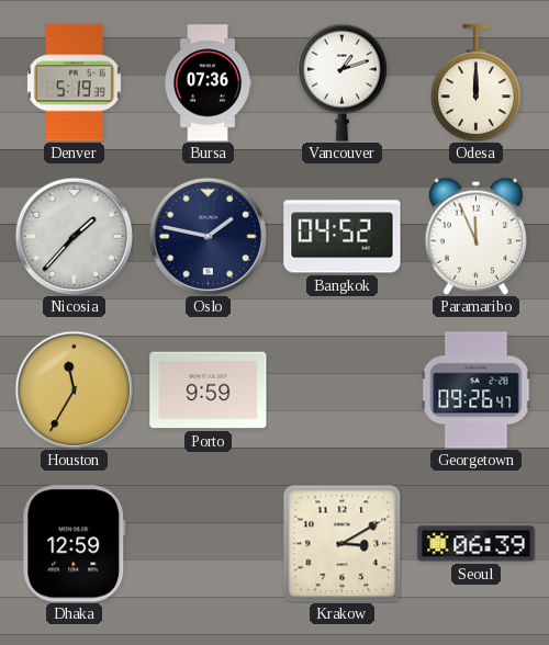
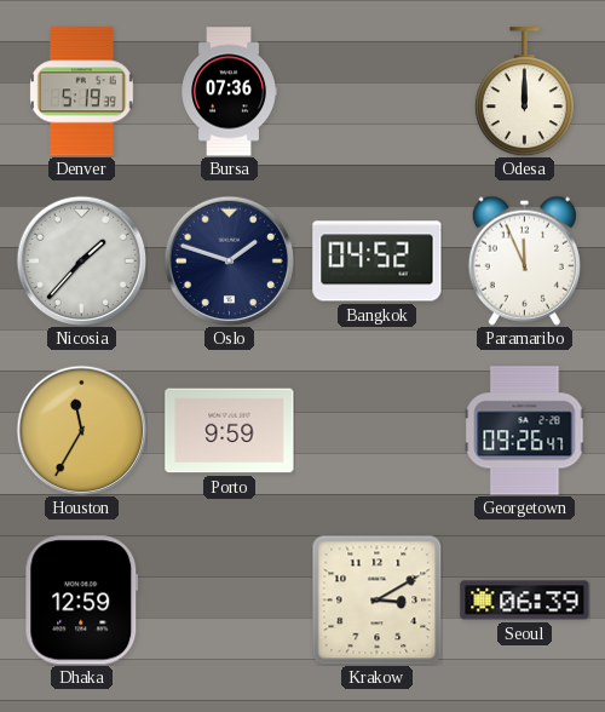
Vancouver: 1:12 -> none (341, 82)
Oslo: 1:47 -> 1:48 (229, 260)
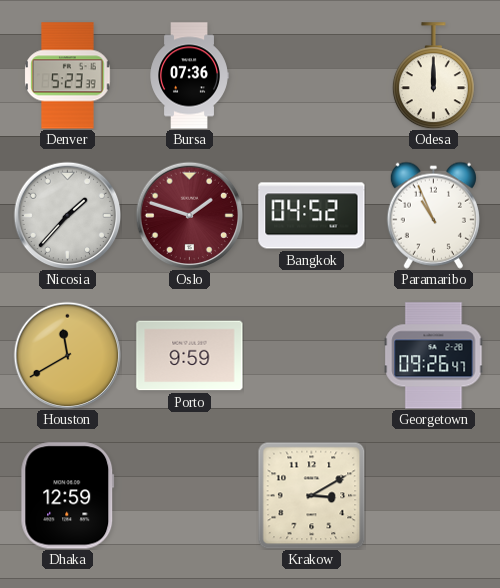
Denver: 5:19 -> 5:23 (68, 76)
Oslo dial: navy -> burgundy (189, 215)
Paramaribo: 11:56 -> 10:56 (433, 215)
Houston: 11:35 -> 11:40 (67, 355)
Seoul: 06:39 -> none (525, 601)
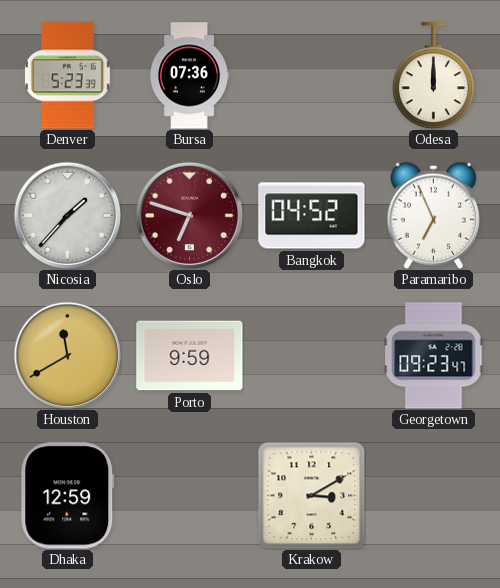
Oslo: 1:48 -> 6:48 (189, 215)
Paramaribo: 10:56 -> 6:56 (433, 215)
Georgetown: 09:26 -> 09:23 (434, 356)
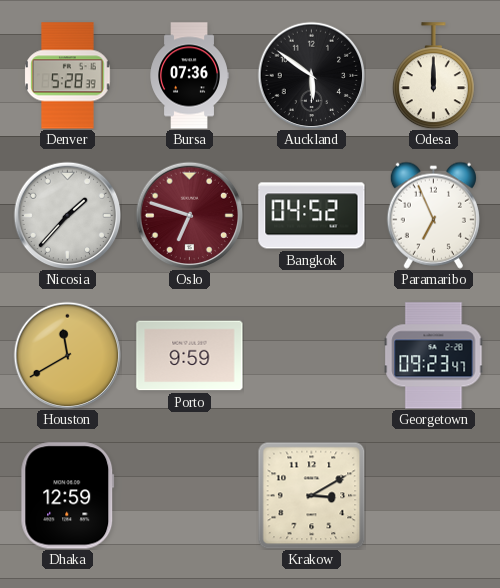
Denver: 5:23 -> 5:28 (68, 76)
Auckland: none -> 5:51 (311, 75)
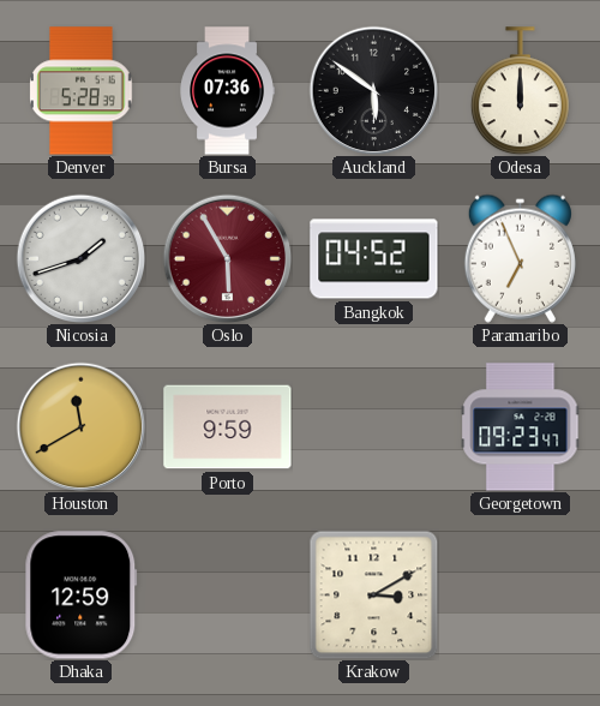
Nicosia: 1:37 -> 1:42 (80, 258)
Oslo: 6:48 -> 5:55 (227, 258)
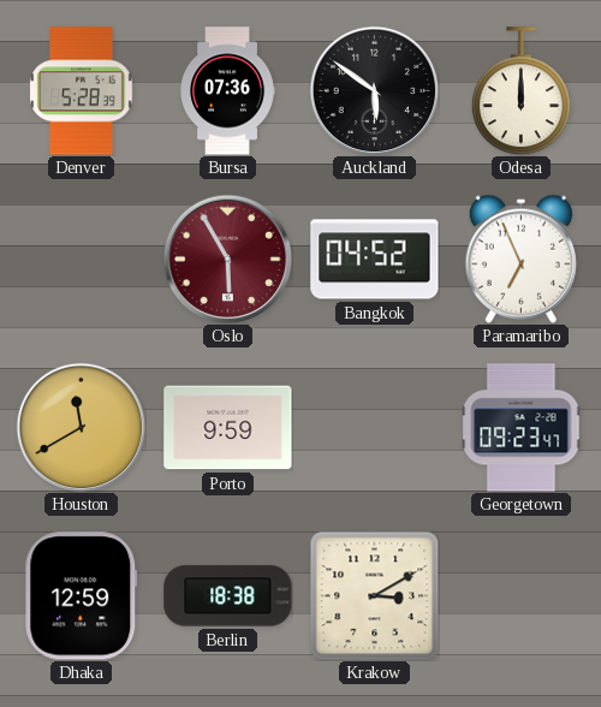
Nicosia: 1:42 -> none (80, 258)
Berlin: none -> 18:38 (228, 596)
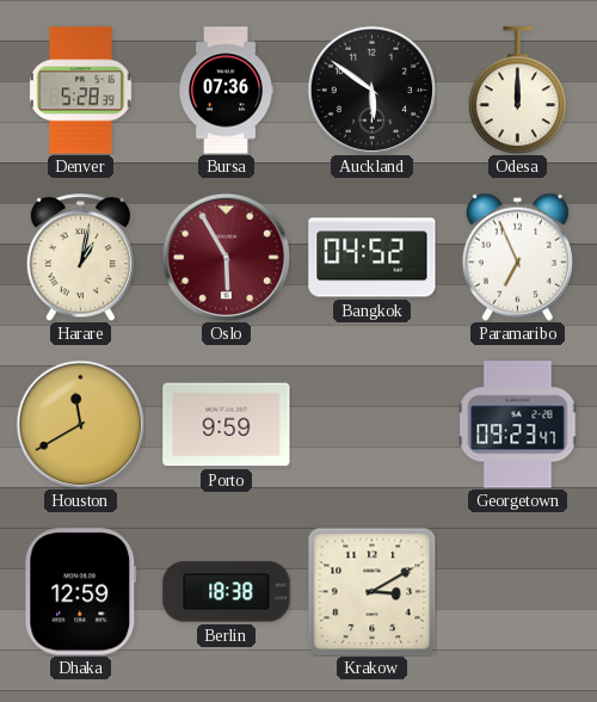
Harare: none -> 1:02 (80, 258)
